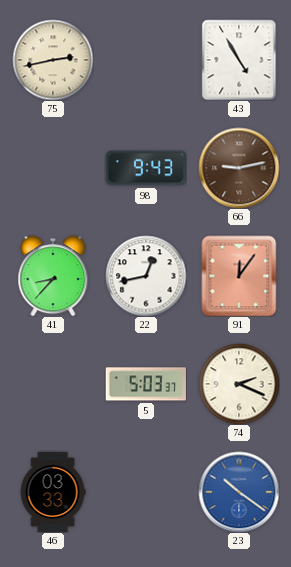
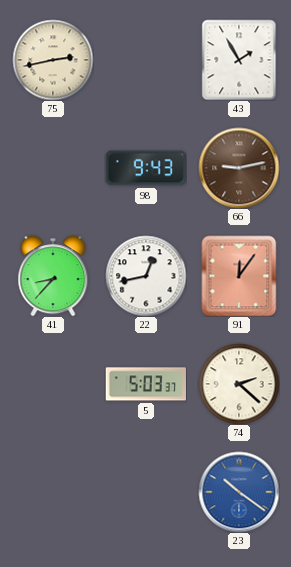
43: 4:55 -> 1:55 (239, 60)
74: 2:19 -> 2:22 (239, 384)
46: 03:33 -> none (53, 492)
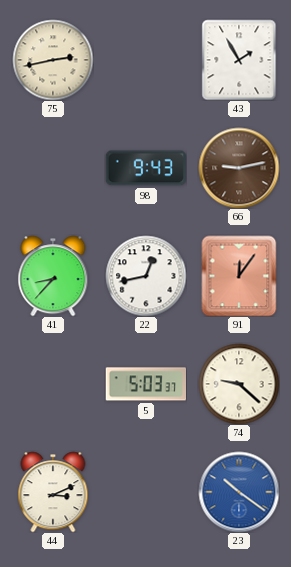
74: 2:22 -> 9:22 (239, 384)
44: none -> 3:11 (53, 492)
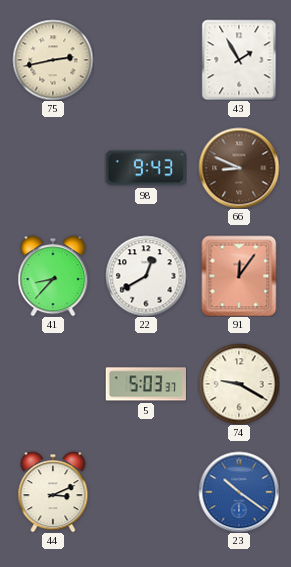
66: 9:13 -> 8:49 (239, 168)
22: 12:43 -> 12:40 (146, 276)
74: 9:22 -> 9:20 (239, 384)
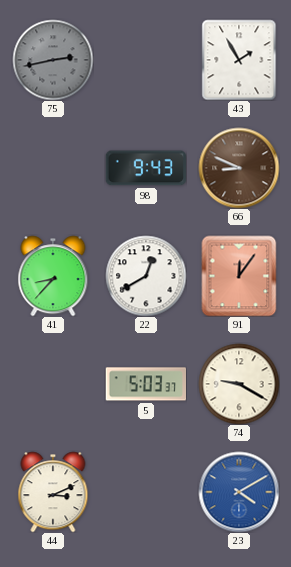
75 dial: cream -> grey (53, 60)
23: 10:21 -> 4:10 (239, 492)
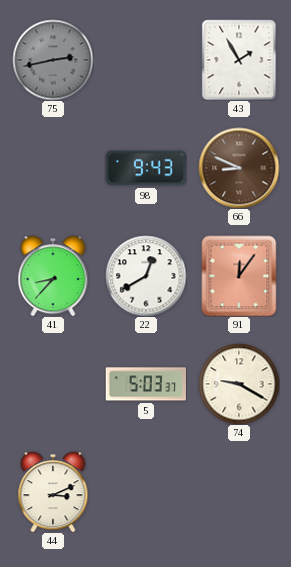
23: 4:10 -> none (239, 492)
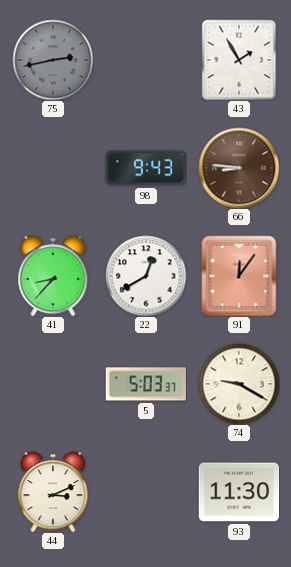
66: 8:49 -> 8:46 (239, 168)
93: none -> 11:30 (239, 492)
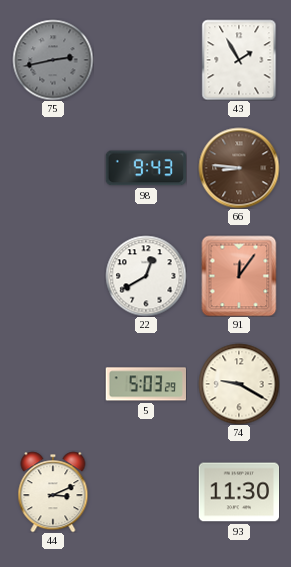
41: 8:37 -> none (53, 276)
5: 5:03:37 -> 5:03:29 (145, 384)
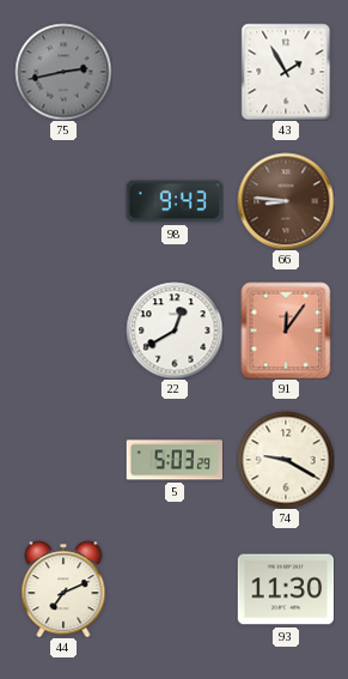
44: 3:11 -> 7:11 (63, 589)
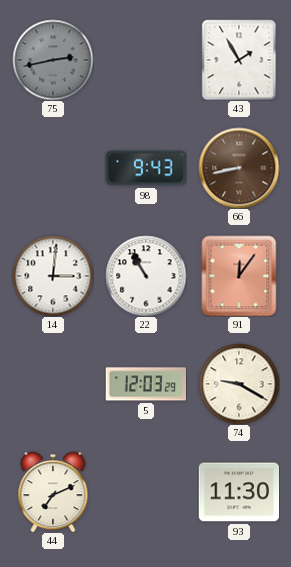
66: 8:46 -> 8:43 (239, 168)
14: none -> 3:01 (53, 276)
22: 12:40 -> 10:55 (146, 276)
5: 5:03 -> 12:03 (145, 384)
